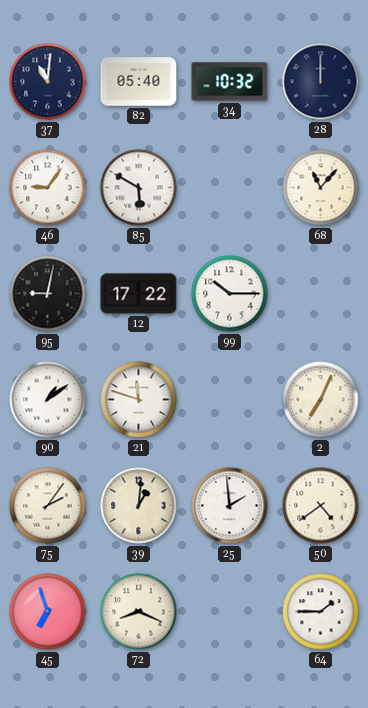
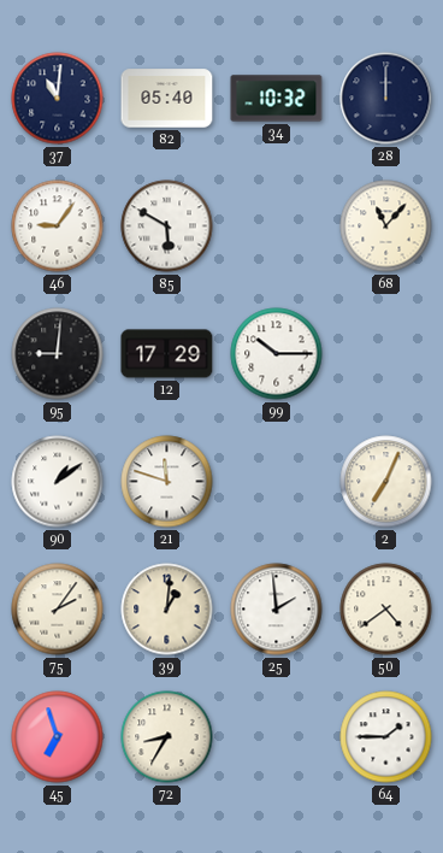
95: 9:02 -> 9:01 (58, 354)
12: 17:22 -> 17:29 (167, 354)
72: 8:19 -> 8:35 (167, 737)
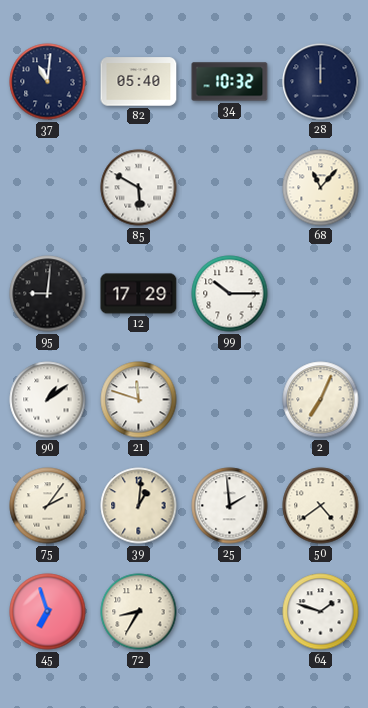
46: 9:06 -> none (58, 227)
64: 1:45 -> 1:48 (321, 612)
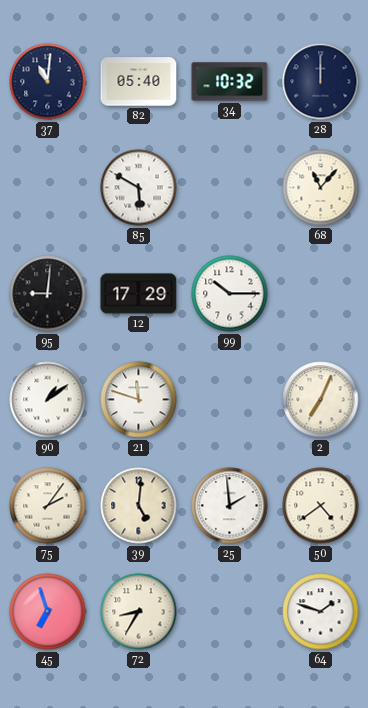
39: 1:01 -> 5:01 (139, 506)
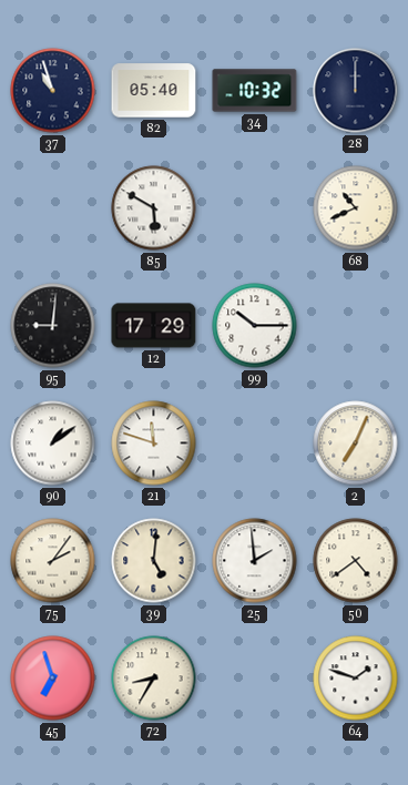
37: 11:01 -> 10:57 (53, 91)
68: 11:07 -> 10:41 (356, 208)
